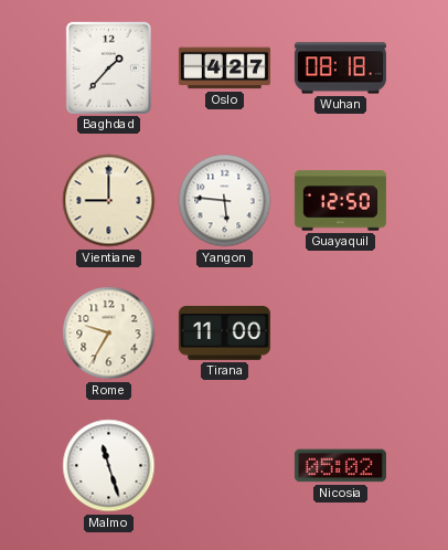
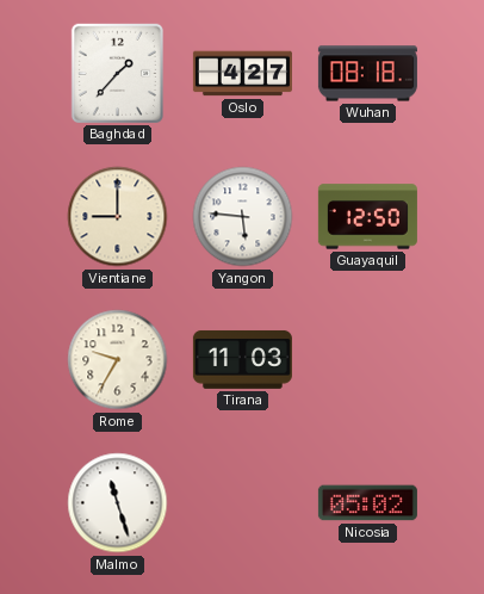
Tirana: 11:00 -> 11:03 (242, 359)
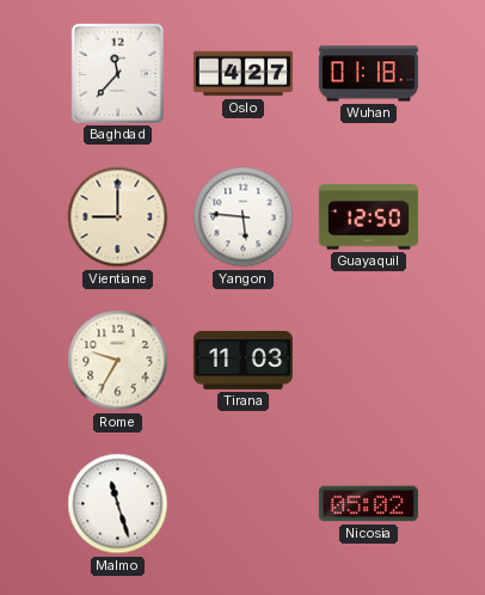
Baghdad: 1:37 -> 11:37 (117, 73)
Wuhan: 08:18 -> 01:18 (368, 74)
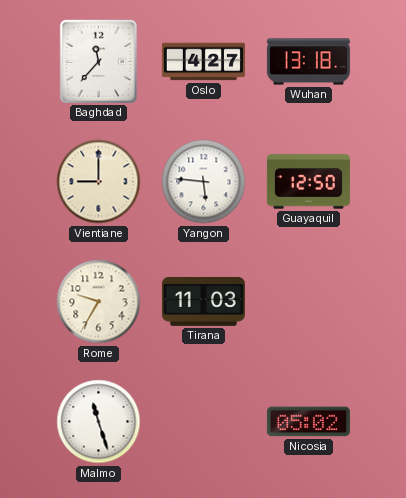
Wuhan: 01:18 -> 13:18 (308, 62)
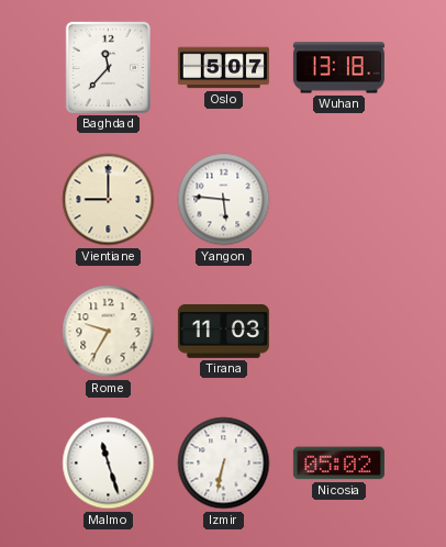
Oslo: 4:27 -> 5:07 (223, 68)
Guayaquil: 12:50 -> none (308, 182)
Izmir: none -> 6:32 (224, 464)
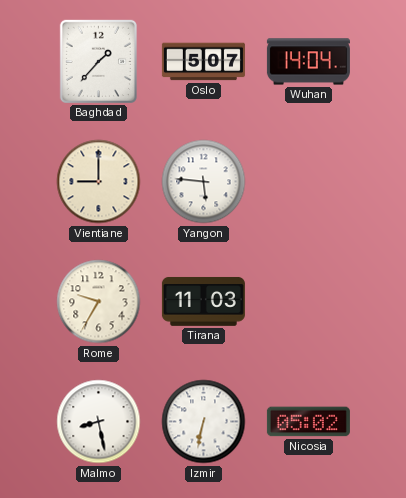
Baghdad: 11:37 -> 1:37 (98, 61)
Wuhan: 13:18 -> 14:04 (308, 62)
Malmo: 11:27 -> 8:28 (99, 422)
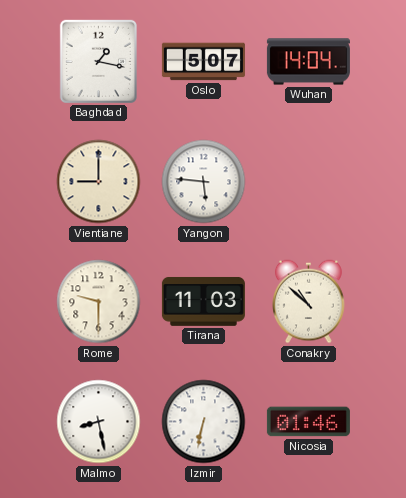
Baghdad: 1:37 -> 1:17 (98, 61)
Rome: 9:35 -> 9:30 (99, 302)
Conakry: none -> 10:52 (309, 302)
Nicosia: 05:02 -> 01:46 (308, 422)
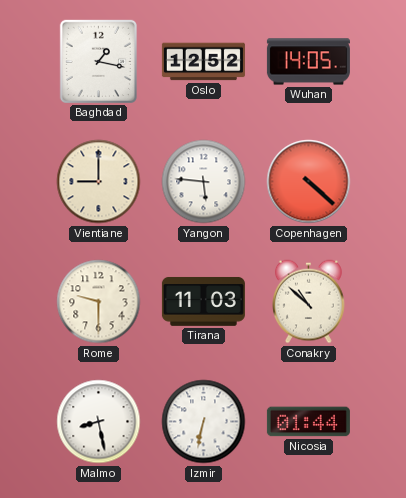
Oslo: 5:07 -> 12:52 (203, 62)
Wuhan: 14:04 -> 14:05 (308, 62)
Copenhagen: none -> 4:22 (309, 182)
Nicosia: 01:46 -> 01:44 (308, 422)
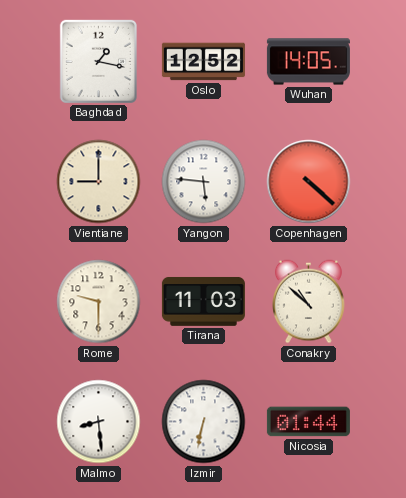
Malmo: 8:28 -> 8:29 (99, 422)
